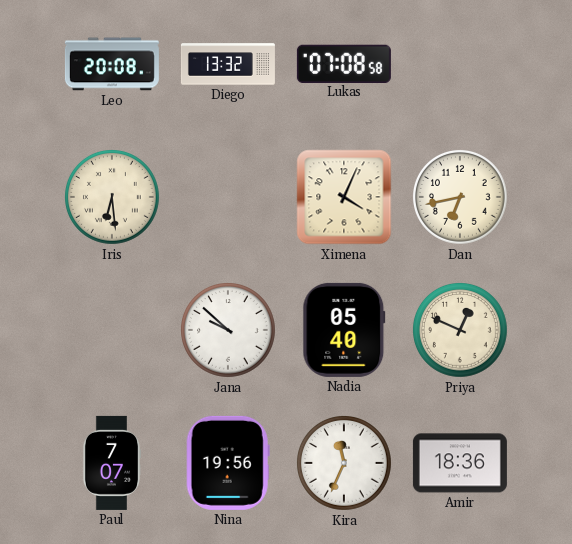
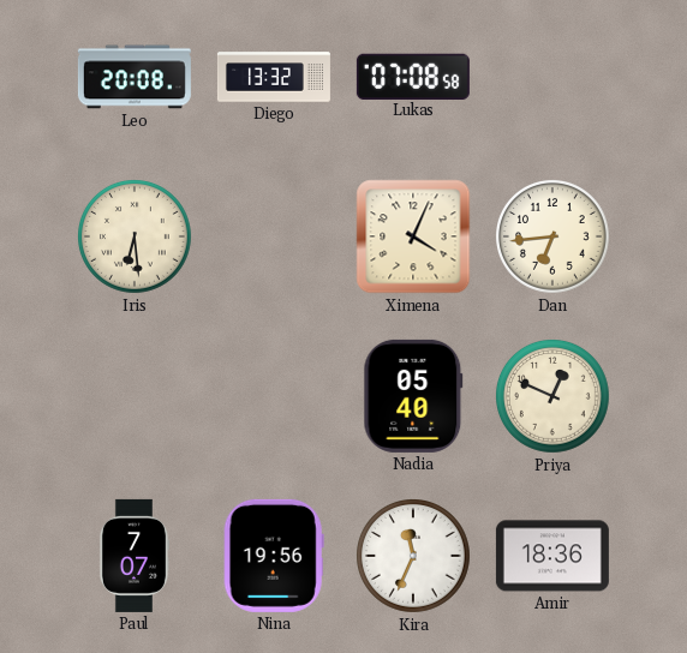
Dan: 6:43 -> 6:44 (554, 238)
Jana: 9:52 -> none (229, 331)
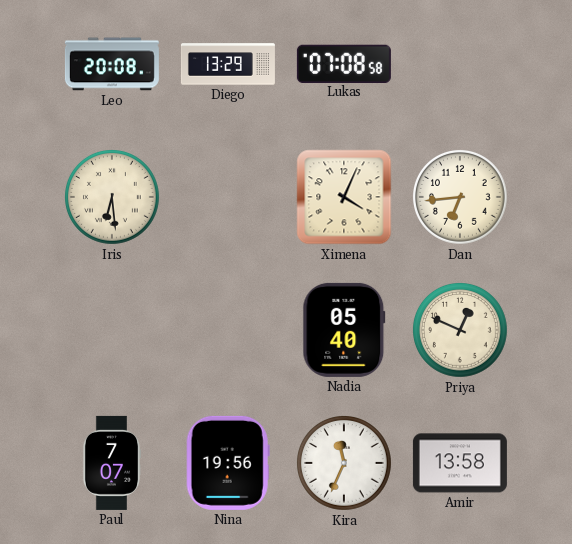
Diego: 13:32 -> 13:29 (228, 64)
Amir: 18:36 -> 13:58 (460, 463)
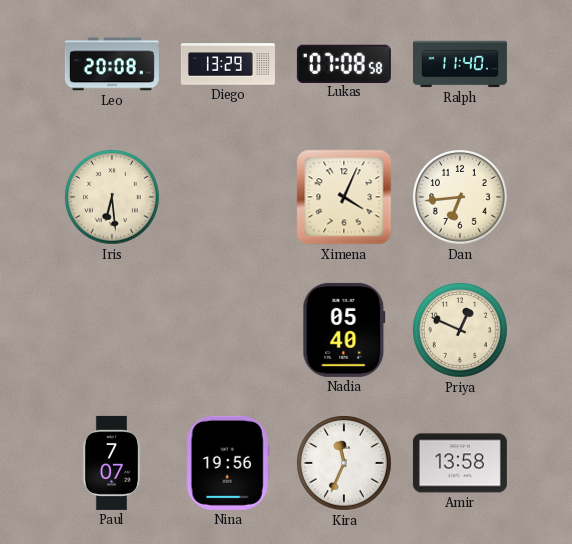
Ralph: none -> 11:40 (460, 64)
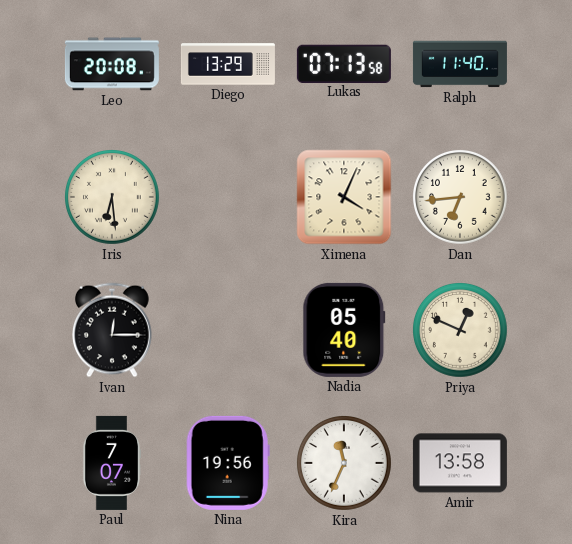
Lukas: 07:08 -> 07:13 (344, 63)
Ivan: none -> 12:15 (113, 330)
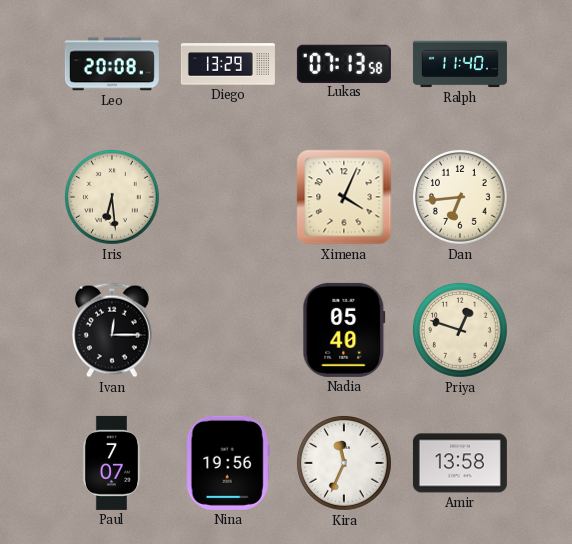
Priya: 12:49 -> 12:48 (461, 331)
